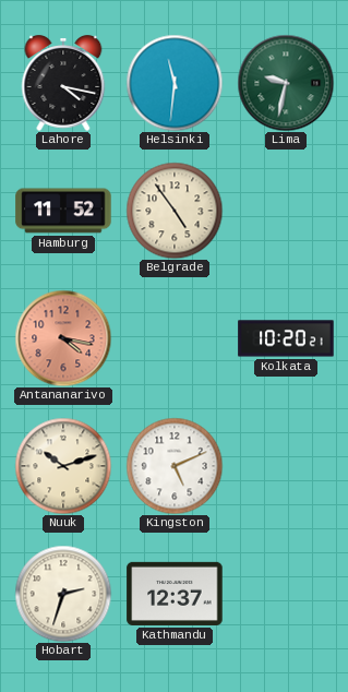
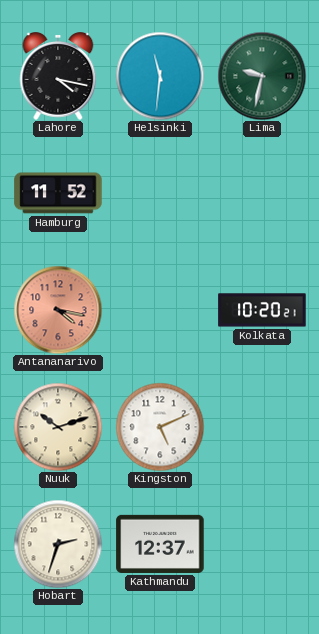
Belgrade: 4:54 -> none (175, 211)
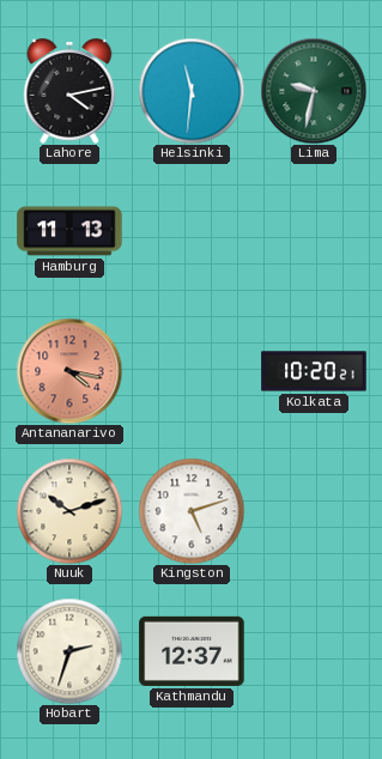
Lahore: 4:17 -> 4:13 (69, 91)
Hamburg: 11:52 -> 11:13 (69, 231)
Kingston: 5:11 -> 5:12 (192, 511)
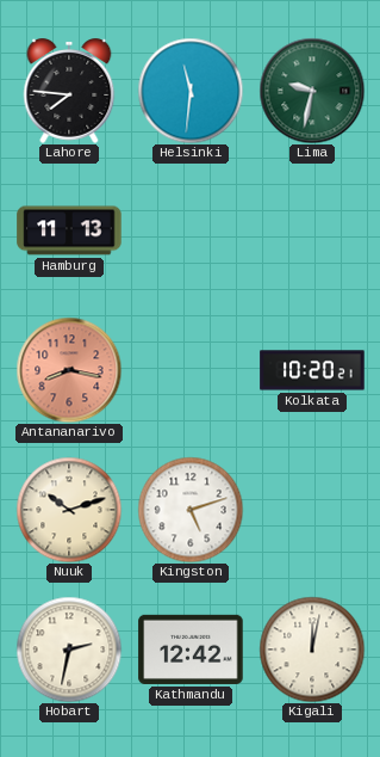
Lahore: 4:13 -> 7:46 (69, 91)
Antananarivo: 4:17 -> 8:17 (69, 370)
Hobart: 2:33 -> 2:32 (69, 650)
Kathmandu: 12:37 -> 12:42 (191, 650)
Kigali: none -> 12:02 (312, 650)
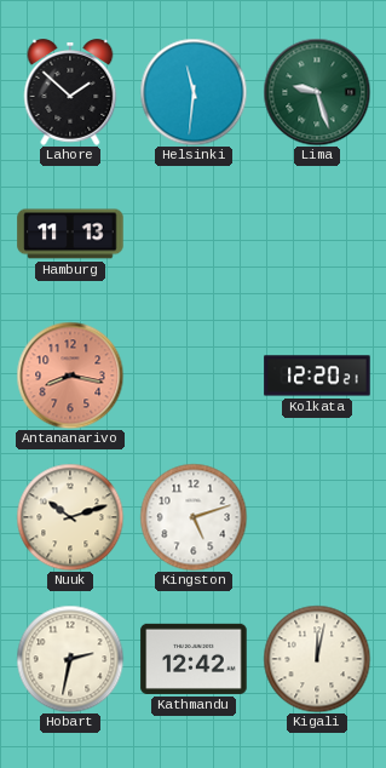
Lahore: 7:46 -> 1:52 (70, 92)
Lima: 9:32 -> 9:27 (317, 92)
Kolkata: 10:20 -> 12:20 (317, 376)
